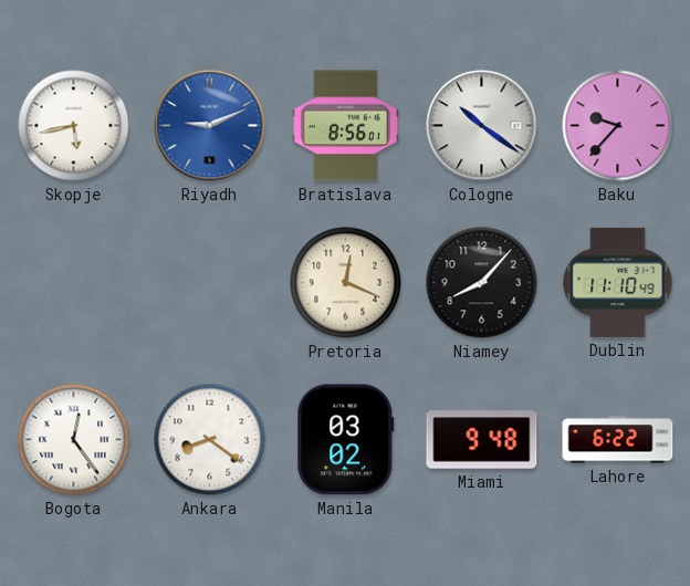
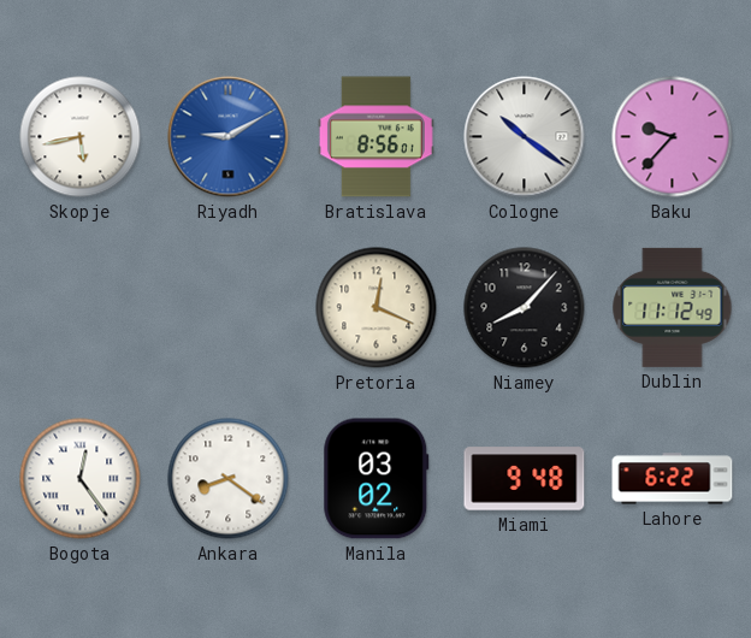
Riyadh: 9:11 -> 9:10 (229, 137)
Dublin: 11:10 -> 11:12 (673, 307)
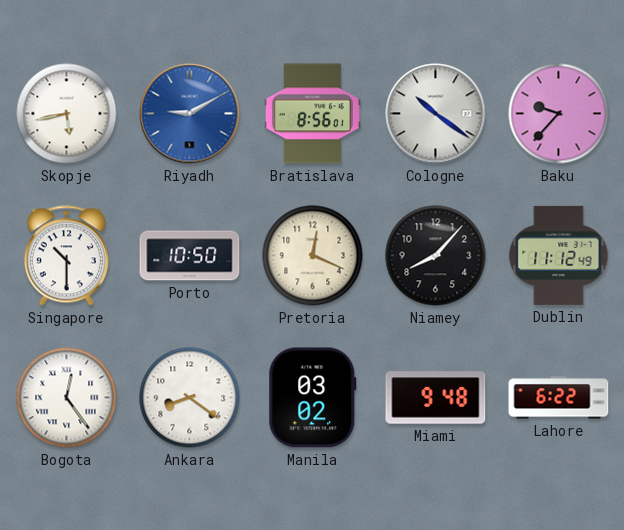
Singapore: none -> 10:30 (66, 256)
Porto: none -> 10:50 (190, 256)
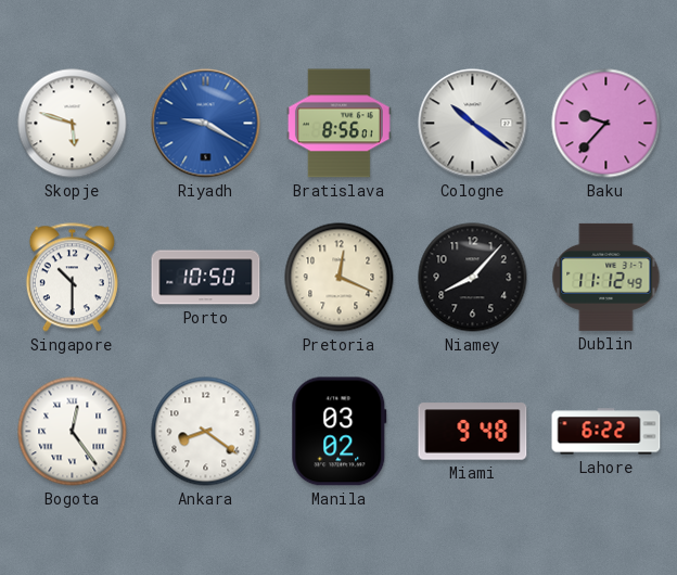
Skopje: 5:43 -> 5:48 (73, 124)
Riyadh: 9:10 -> 9:20 (206, 124)
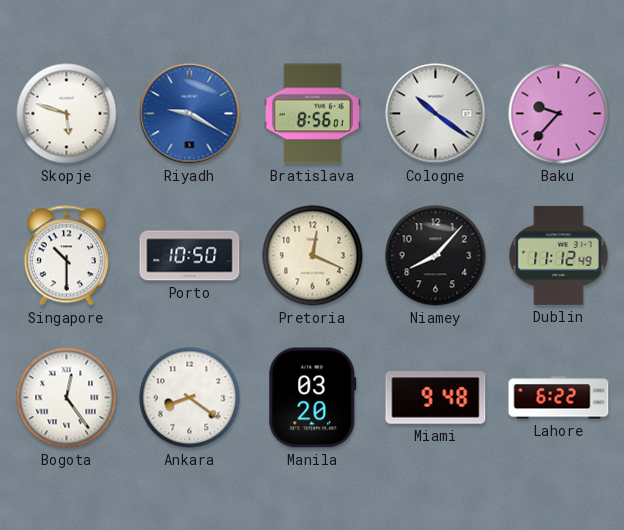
Manila: 03:02 -> 03:20 (313, 398)
